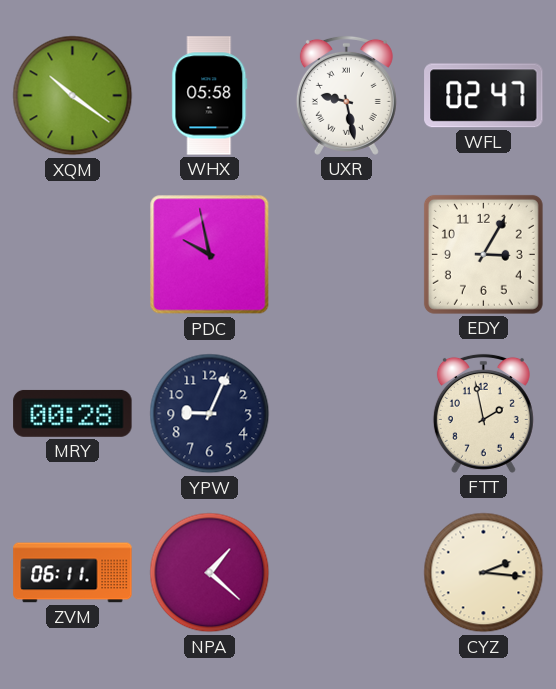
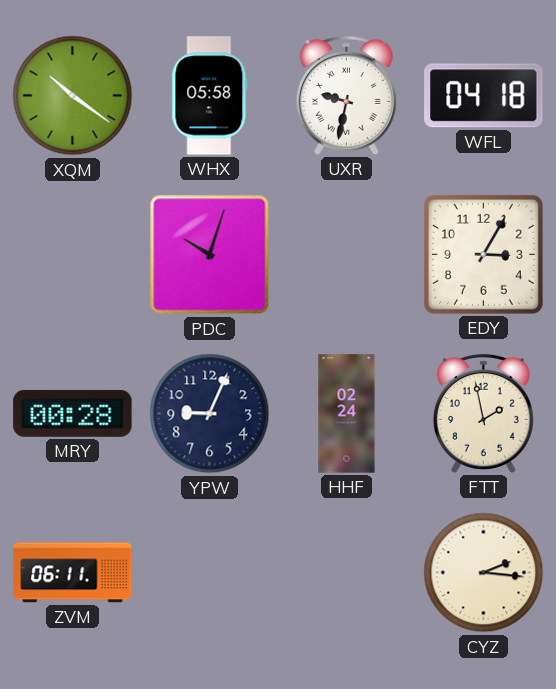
UXR: 9:28 -> 9:32 (346, 95)
WFL: 02:47 -> 04:18 (484, 96)
PDC: 9:58 -> 10:03 (210, 255)
HHF: none -> 02:24 (347, 414)
NPA: 1:22 -> none (210, 573)
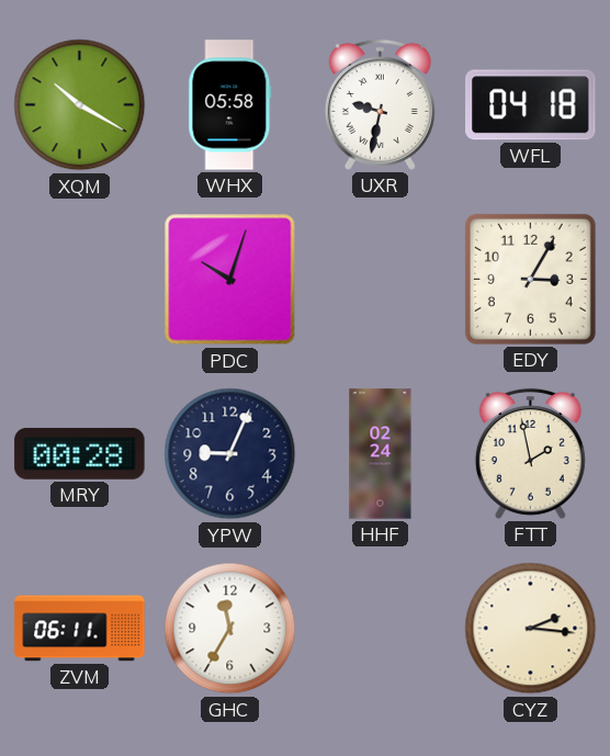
XQM: 10:21 -> 10:20 (80, 105)
GHC: none -> 11:35 (230, 629)
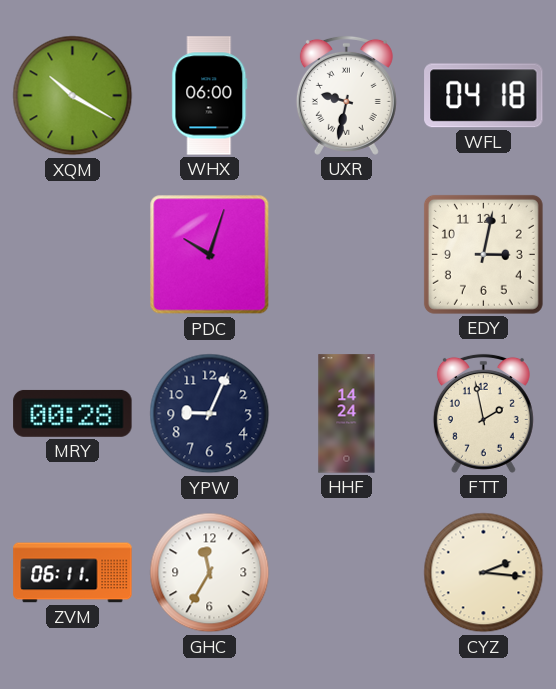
WHX: 05:58 -> 06:00 (210, 96)
EDY: 3:05 -> 3:02 (483, 254)
HHF: 02:24 -> 14:24 (347, 414)
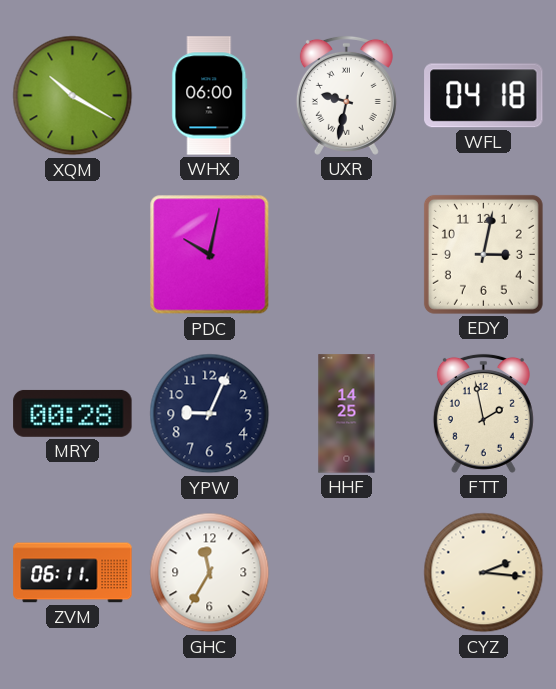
PDC: 10:03 -> 10:02 (210, 255)
HHF: 14:24 -> 14:25 (347, 414)
